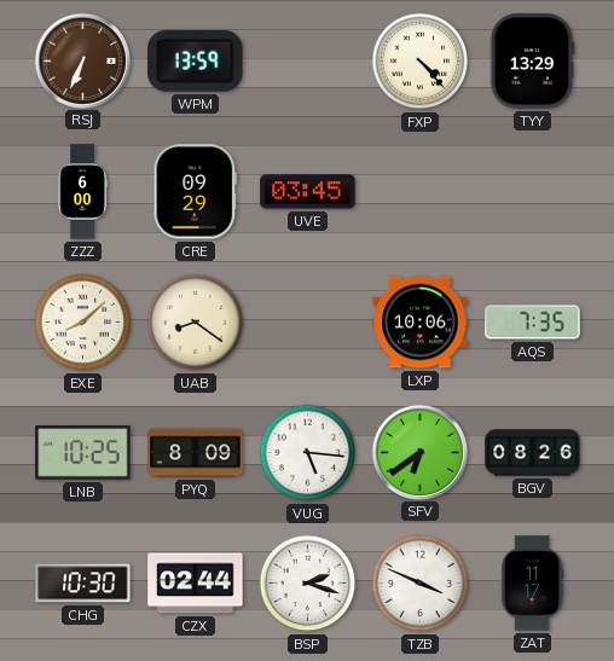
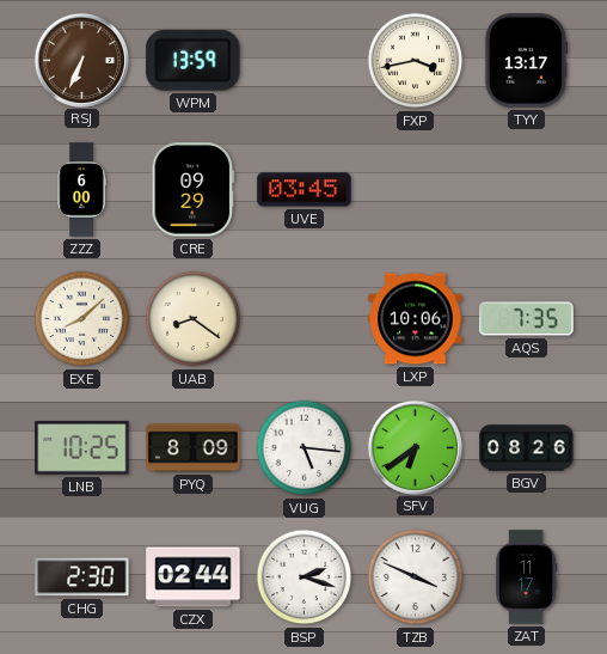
FXP: 4:23 -> 3:43 (416, 61)
TYY: 13:29 -> 13:17 (527, 61)
CHG: 10:30 -> 2:30 (82, 577)
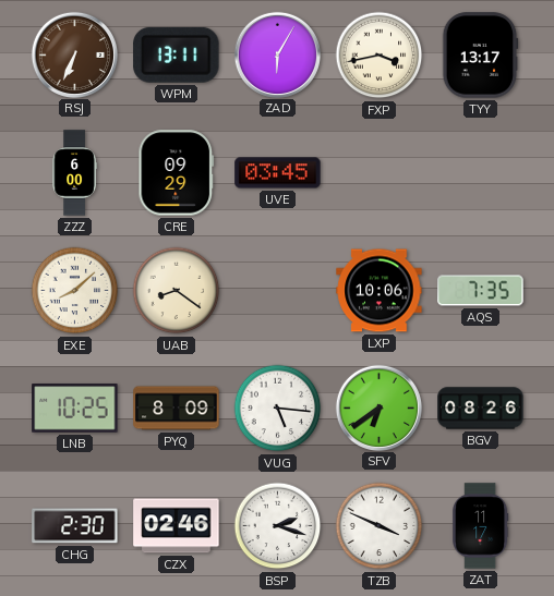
WPM: 13:59 -> 13:11 (177, 54)
ZAD: none -> 6:05 (277, 54)
CZX: 02:44 -> 02:46 (177, 526)
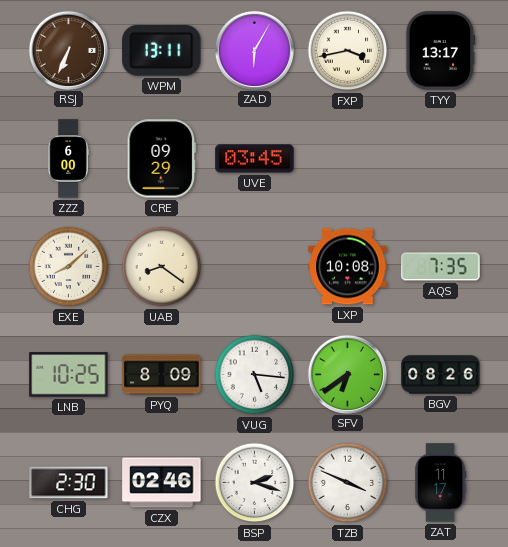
LXP: 10:06 -> 10:08 (348, 267)
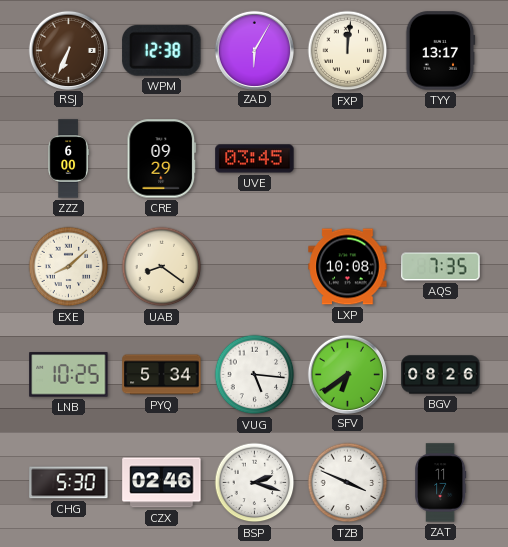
WPM: 13:11 -> 12:38 (162, 50)
FXP: 3:43 -> 12:01 (348, 51)
PYQ: 8:09 -> 5:34 (162, 375)
CHG: 2:30 -> 5:30 (69, 483)
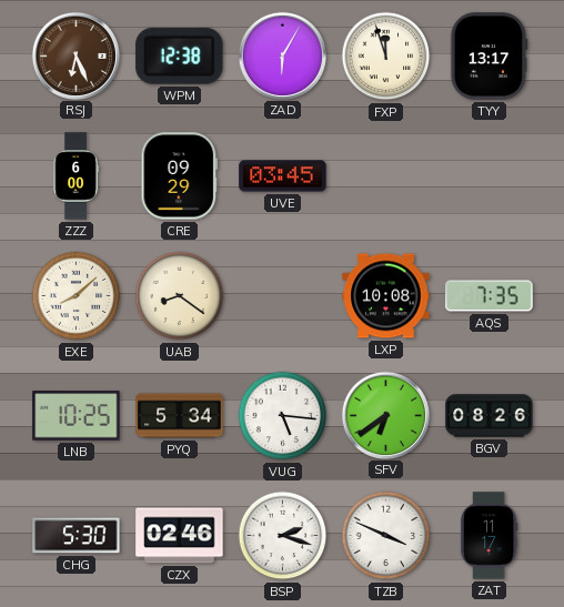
RSJ: 6:34 -> 6:26 (75, 55)
FXP: 12:01 -> 11:57 (386, 57)
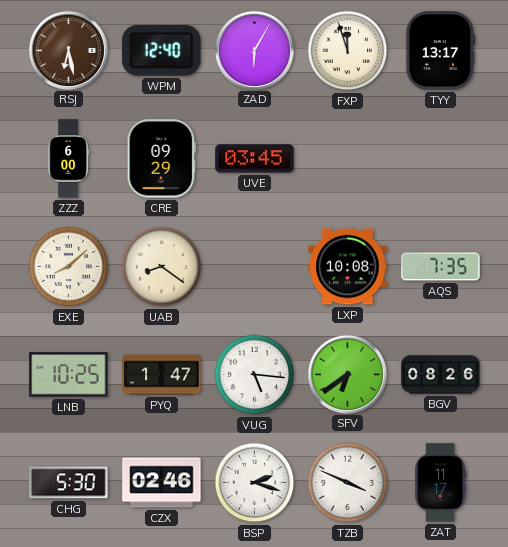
RSJ: 6:26 -> 6:28 (68, 50)
WPM: 12:38 -> 12:40 (162, 50)
PYQ: 5:34 -> 1:47 (162, 375)
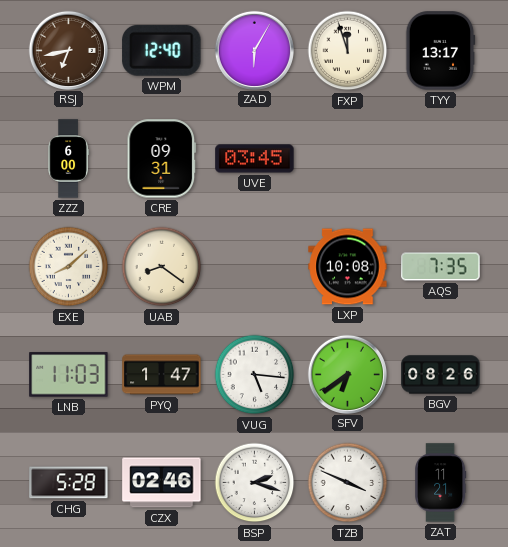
RSJ: 6:28 -> 6:43 (68, 50)
CRE: 09:29 -> 09:31 (162, 159)
LNB: 10:25 -> 11:03 (69, 375)
CHG: 5:30 -> 5:28 (69, 483)
ZAT: 11:17 -> 11:21 (441, 483)
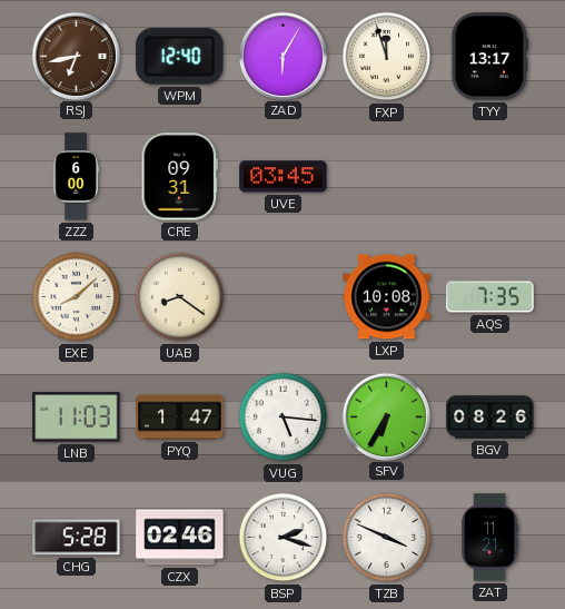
SFV: 6:39 -> 6:35 (386, 416)
